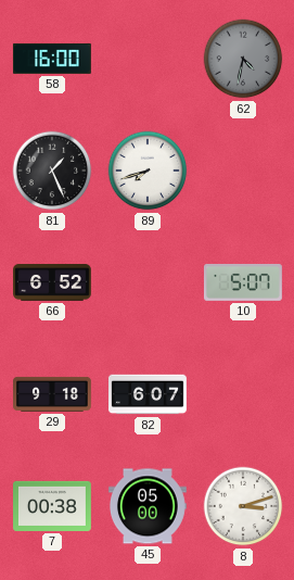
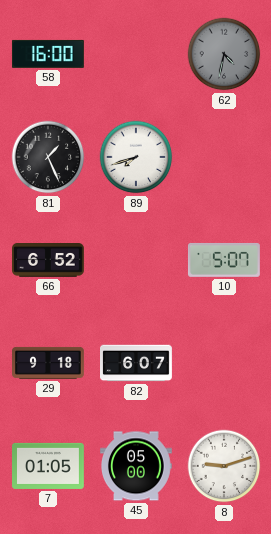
7: 00:38 -> 01:05 (49, 466)
8: 3:12 -> 9:12 (224, 466)
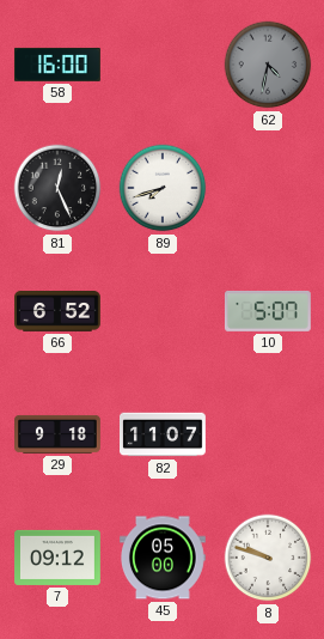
81: 1:26 -> 12:26 (57, 188)
82: 6:07 -> 11:07 (164, 434)
7: 01:05 -> 09:12 (59, 558)
8: 9:12 -> 9:48 (268, 558)
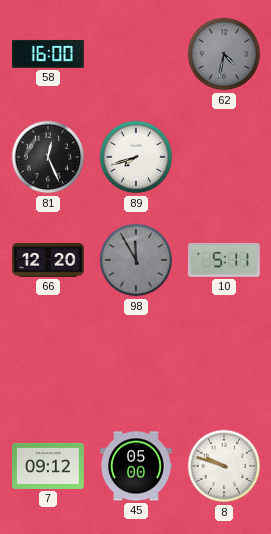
66: 6:52 -> 12:20 (49, 260)
98: none -> 11:55 (136, 260)
10: 5:07 -> 5:11 (224, 260)
29: 9:18 -> none (59, 434)
82: 11:07 -> none (164, 434)
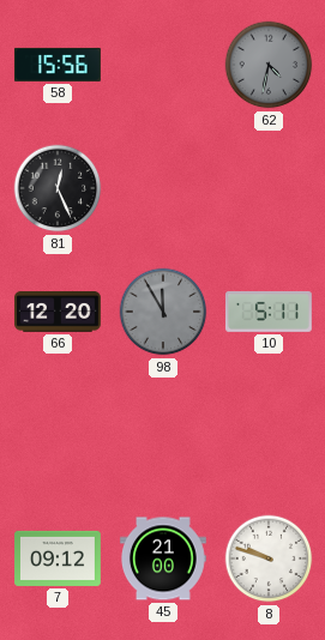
58: 16:00 -> 15:56 (58, 65)
89: 7:42 -> none (136, 157)
45: 05:00 -> 21:00 (164, 559)
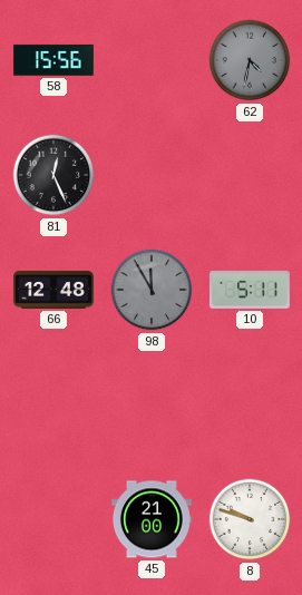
66: 12:20 -> 12:48 (55, 290)
7: 09:12 -> none (59, 559)
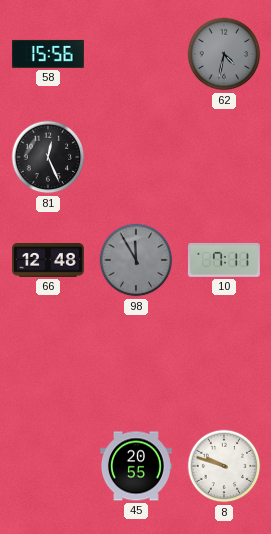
10: 5:11 -> 7:11 (224, 260)
45: 21:00 -> 20:55 (137, 466)
